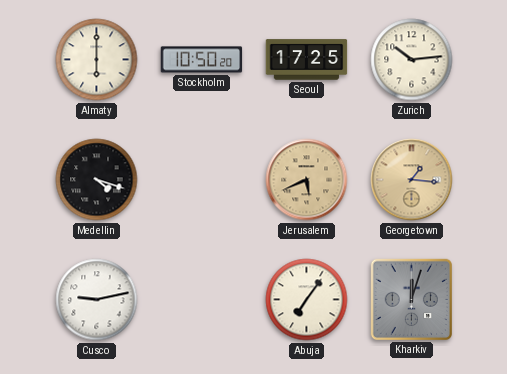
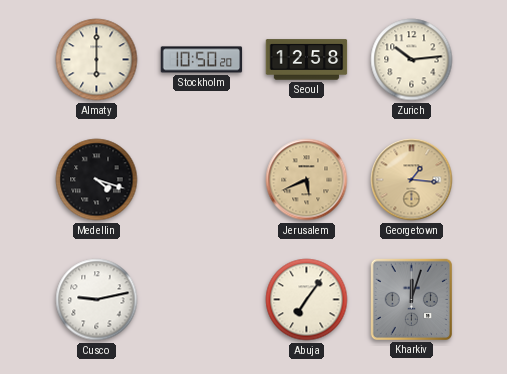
Seoul: 17:25 -> 12:58 (307, 60)
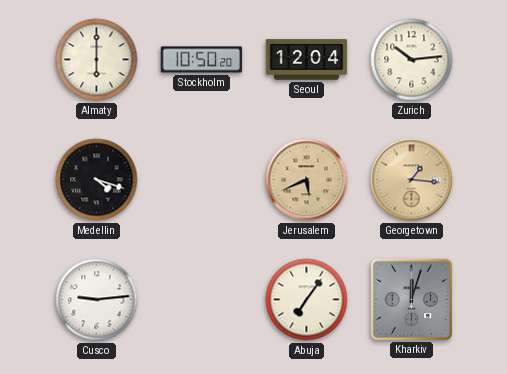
Seoul: 12:58 -> 12:04 (307, 60)
Cusco: 9:13 -> 9:14 (97, 300)
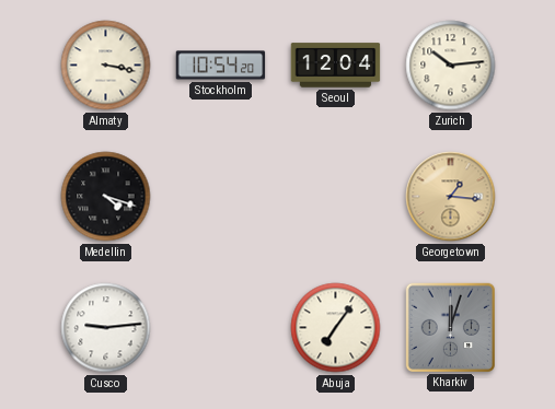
Almaty: 6:00 -> 3:17 (106, 66)
Stockholm: 10:50 -> 10:54 (221, 66)
Jerusalem: 5:41 -> none (307, 180)
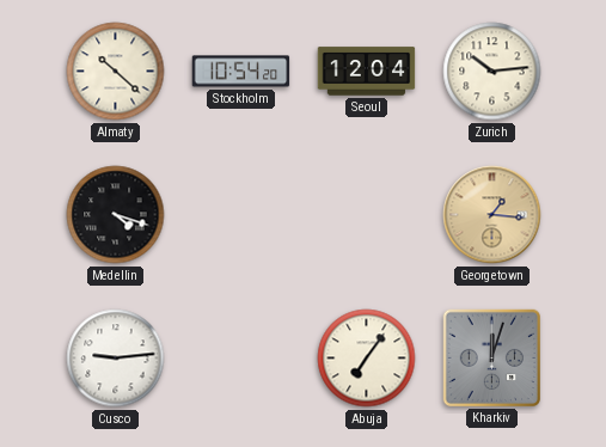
Almaty: 3:17 -> 10:22 (116, 72)
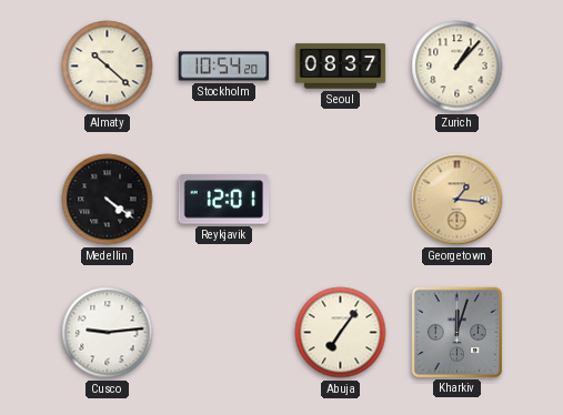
Seoul: 12:04 -> 08:37 (341, 67)
Zurich: 10:14 -> 1:07 (458, 67)
Medellin: 4:18 -> 4:21 (108, 200)
Reykjavik: none -> 12:01 (224, 200)
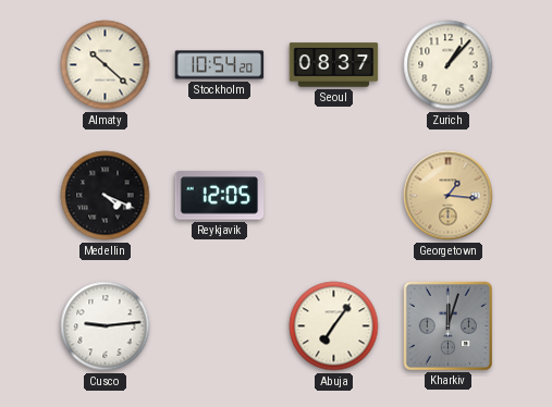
Medellin: 4:21 -> 4:19 (106, 196)
Reykjavik: 12:01 -> 12:05 (220, 196)
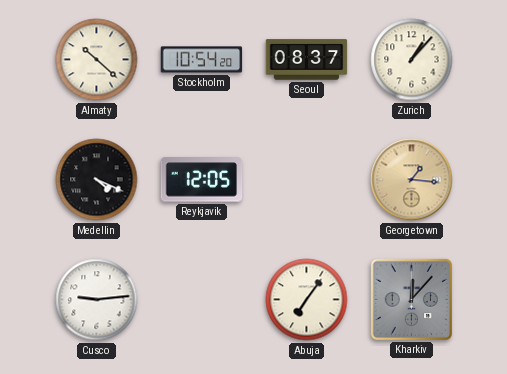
Kharkiv: 12:03 -> 12:07 (411, 299)
